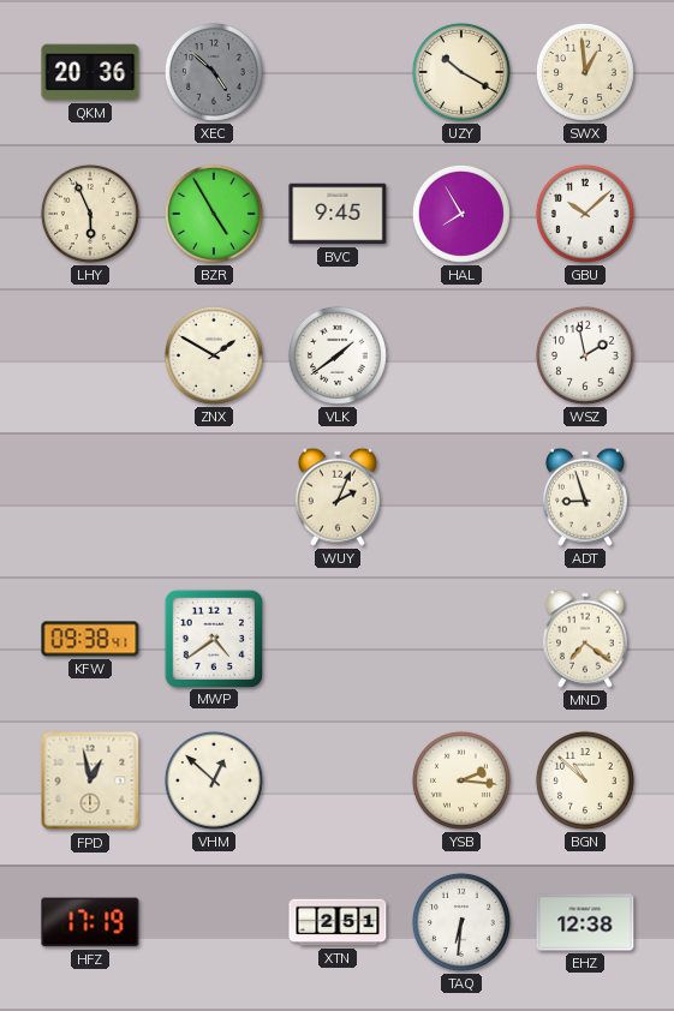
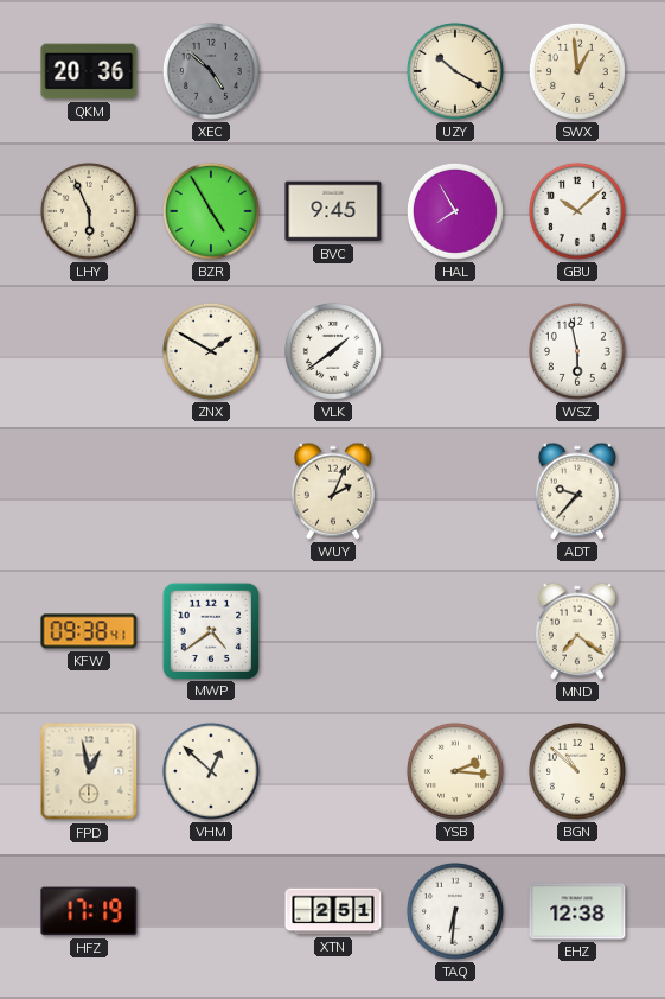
WSZ: 1:58 -> 5:58 (577, 351)
ADT: 8:57 -> 9:37 (577, 491)
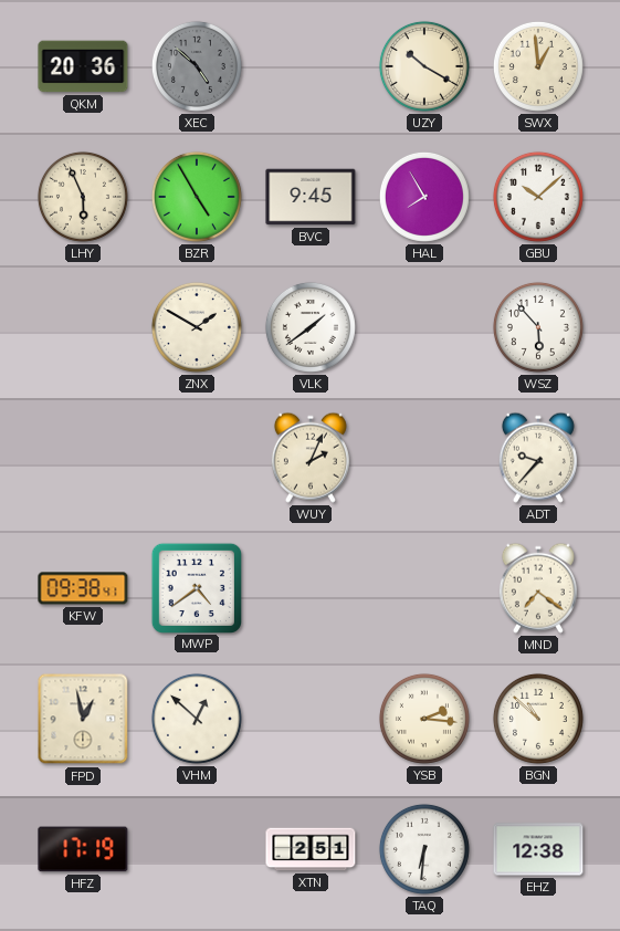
WSZ: 5:58 -> 5:53 (538, 327)
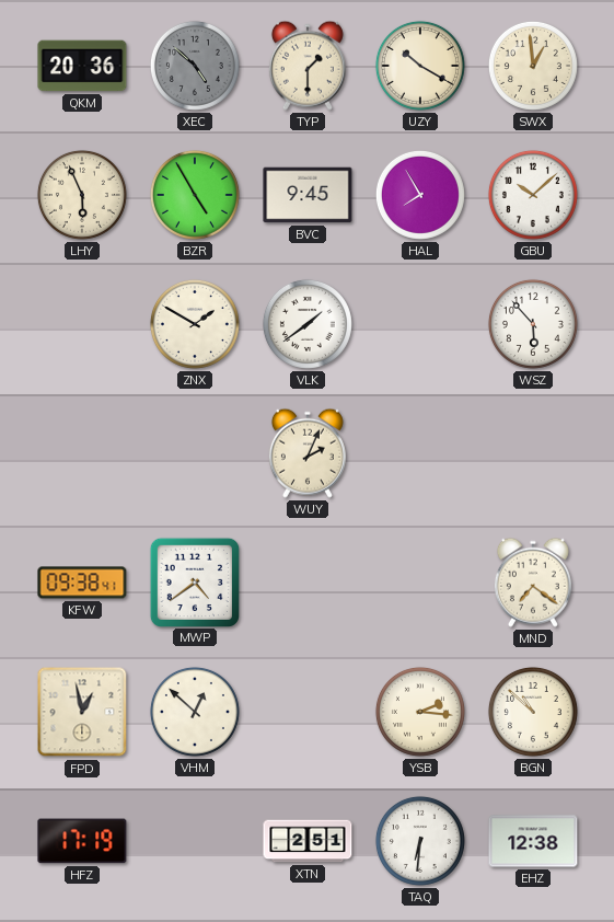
TYP: none -> 1:30 (308, 66)
ADT: 9:37 -> none (538, 458)
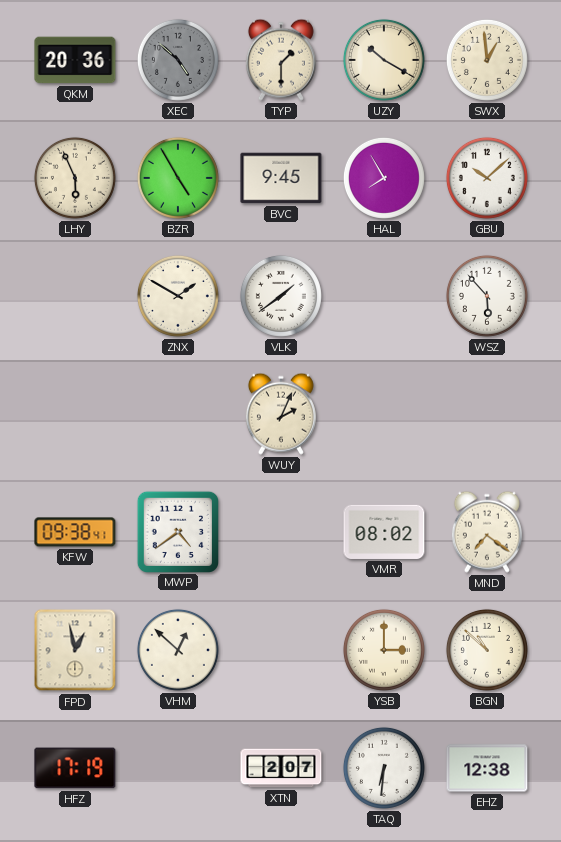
VMR: none -> 08:02 (384, 532)
YSB: 2:16 -> 3:00 (384, 650)
XTN: 2:51 -> 2:07 (281, 768)
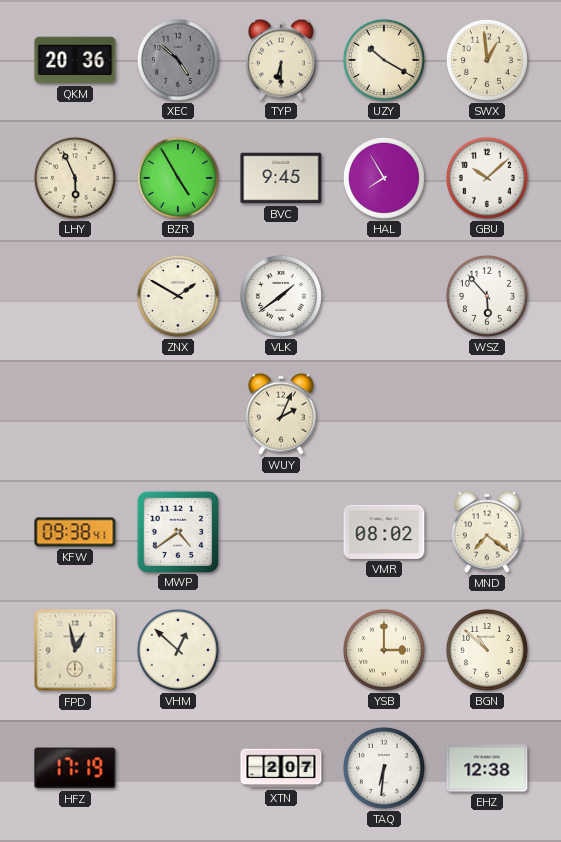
TYP: 1:30 -> 6:30 (281, 60)
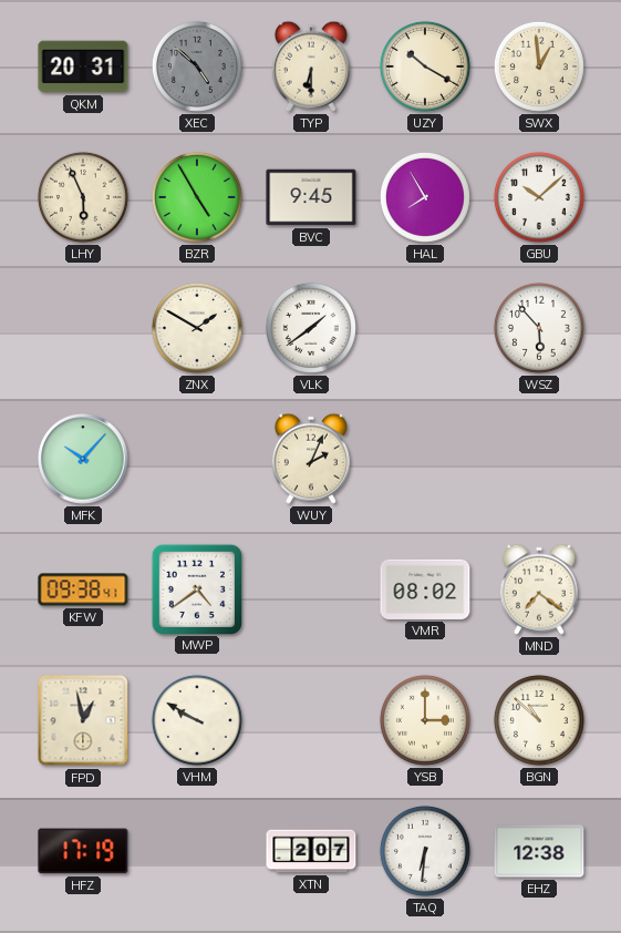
QKM: 20:36 -> 20:31 (83, 66)
MFK: none -> 10:07 (84, 460)
VHM: 12:52 -> 9:50 (197, 720)
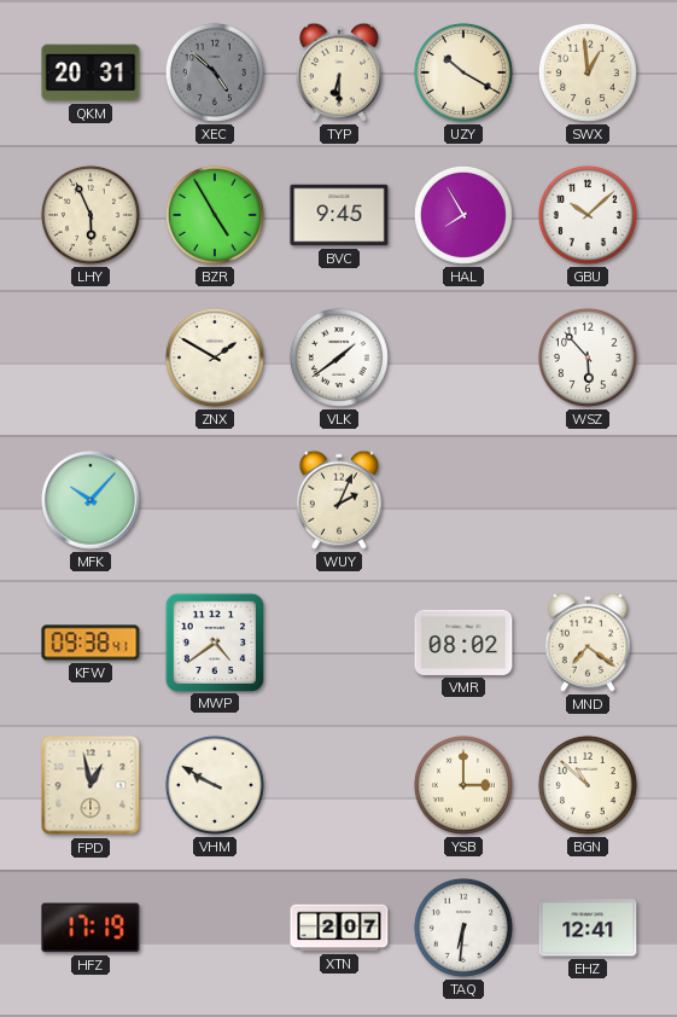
EHZ: 12:38 -> 12:41 (588, 928)
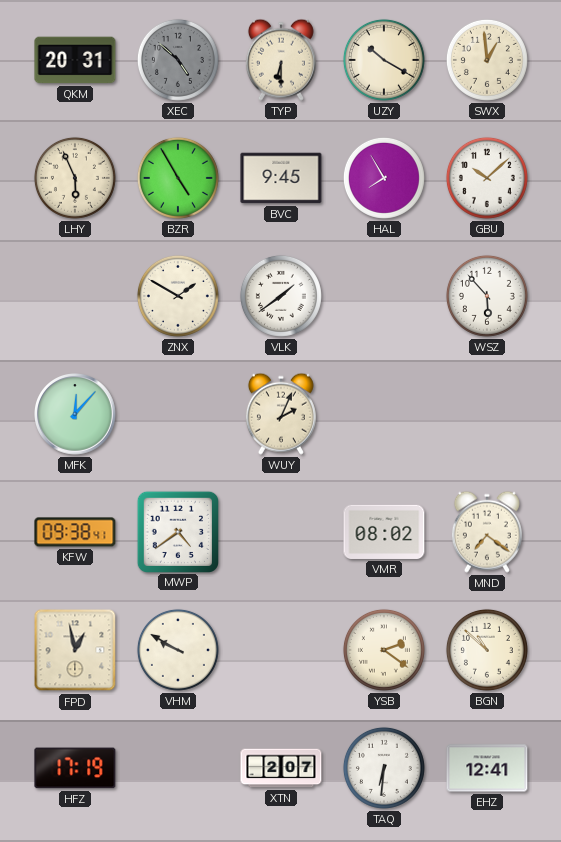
MFK: 10:07 -> 12:07 (76, 415)
YSB: 3:00 -> 2:21 (384, 650)
